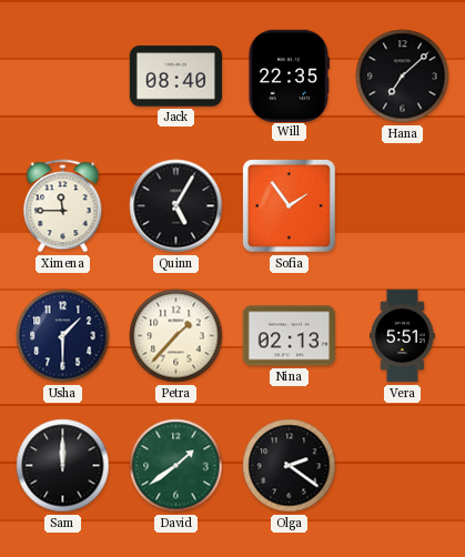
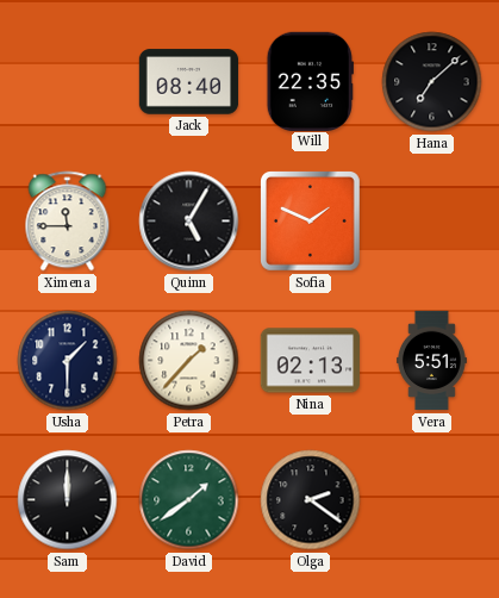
Sofia: 1:54 -> 1:49 (311, 222)
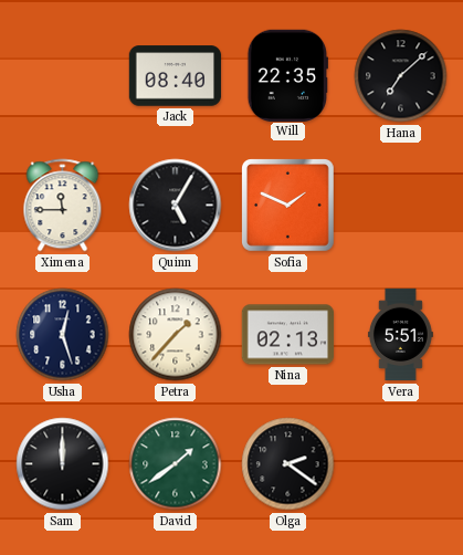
Usha: 1:30 -> 12:27 (63, 335)
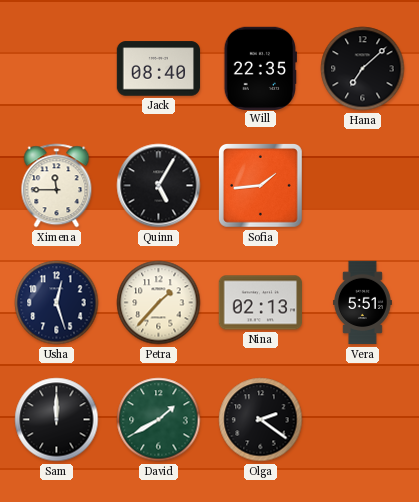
Sofia: 1:49 -> 1:44 (261, 186)
David: 1:39 -> 1:40 (159, 420)
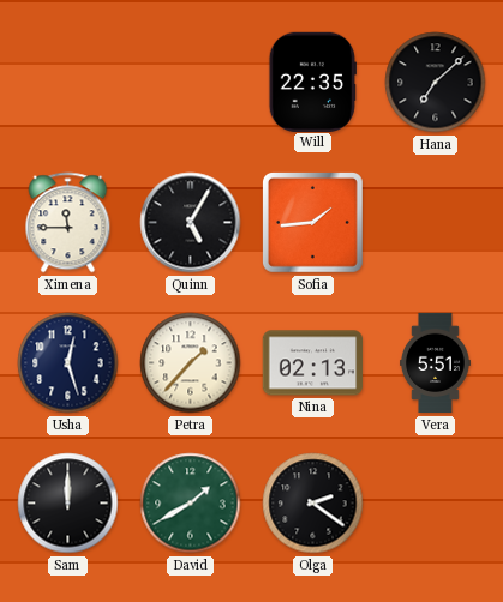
Jack: 08:40 -> none (159, 69)
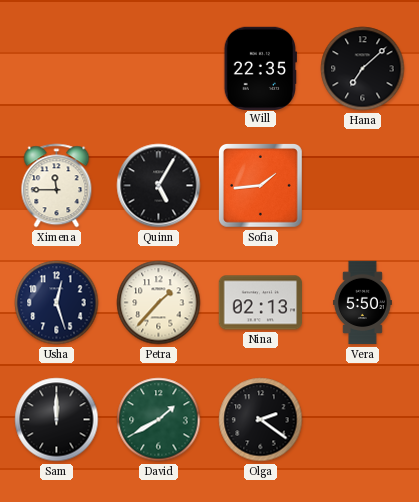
Vera: 5:51 -> 5:50 (362, 303)
